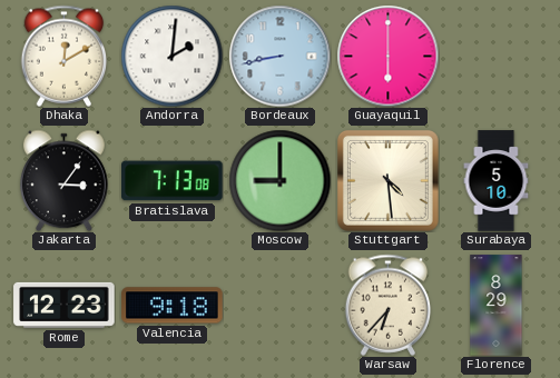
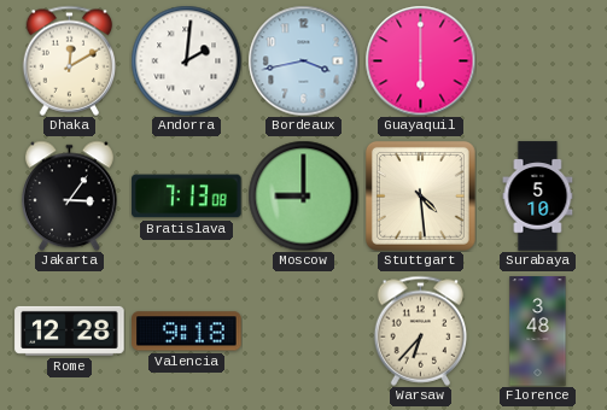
Bordeaux: 8:43 -> 3:43 (303, 60)
Rome: 12:23 -> 12:28 (70, 330)
Florence: 8:29 -> 3:48 (538, 332)
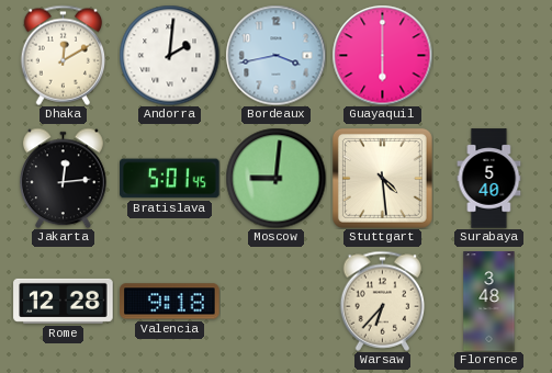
Jakarta: 3:06 -> 12:14 (64, 178)
Bratislava: 7:13 -> 5:01 (170, 179)
Moscow: 9:00 -> 9:01 (275, 178)
Surabaya: 5:10 -> 5:40 (489, 179)
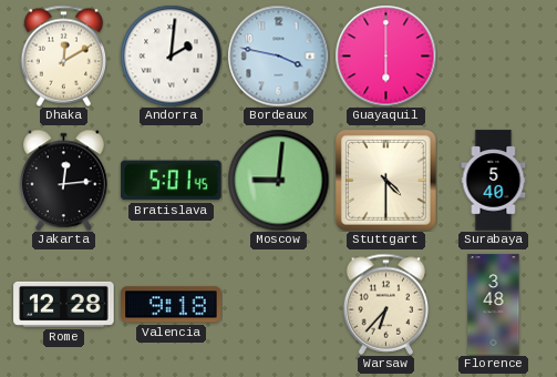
Bordeaux: 3:43 -> 3:47 (278, 55)
Stuttgart: 4:29 -> 4:30 (385, 180)
